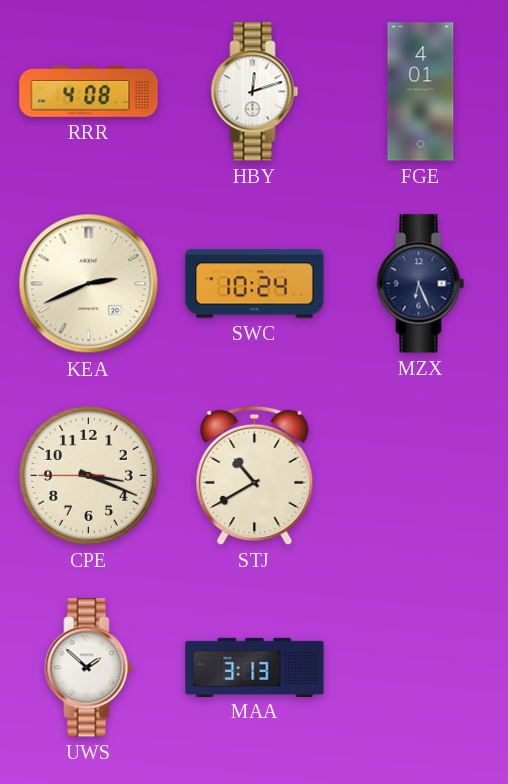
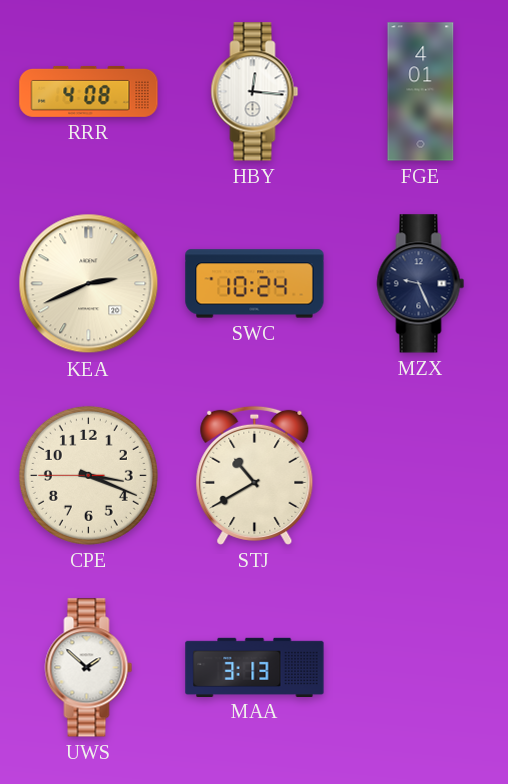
HBY: 12:12 -> 12:16 (255, 92)
MZX: 6:26 -> 9:26 (421, 284)
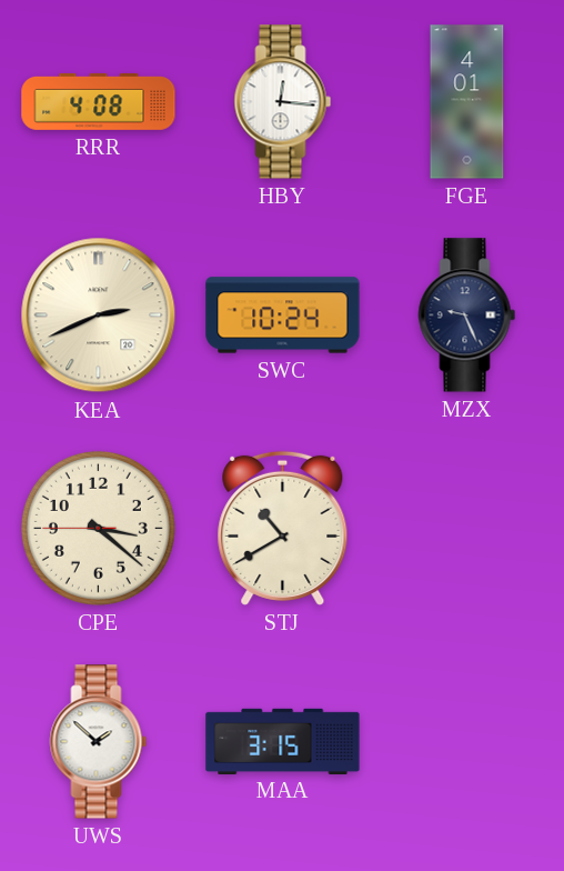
CPE: 3:18 -> 3:21 (98, 528)
MAA: 3:13 -> 3:15 (283, 741)
